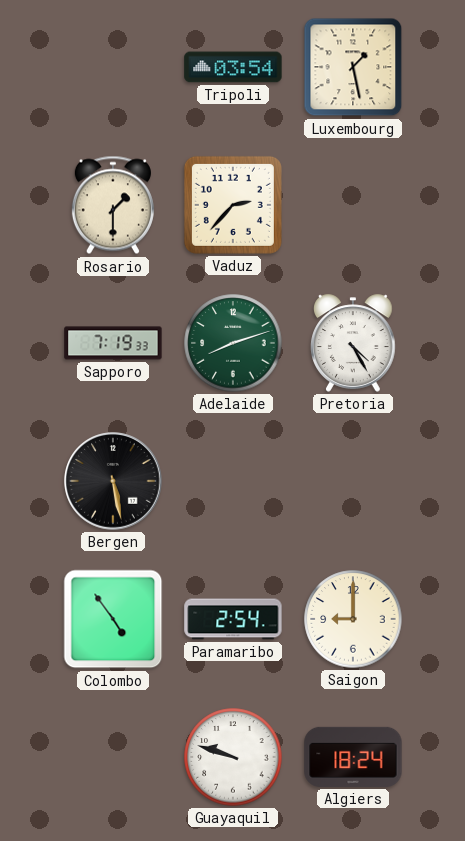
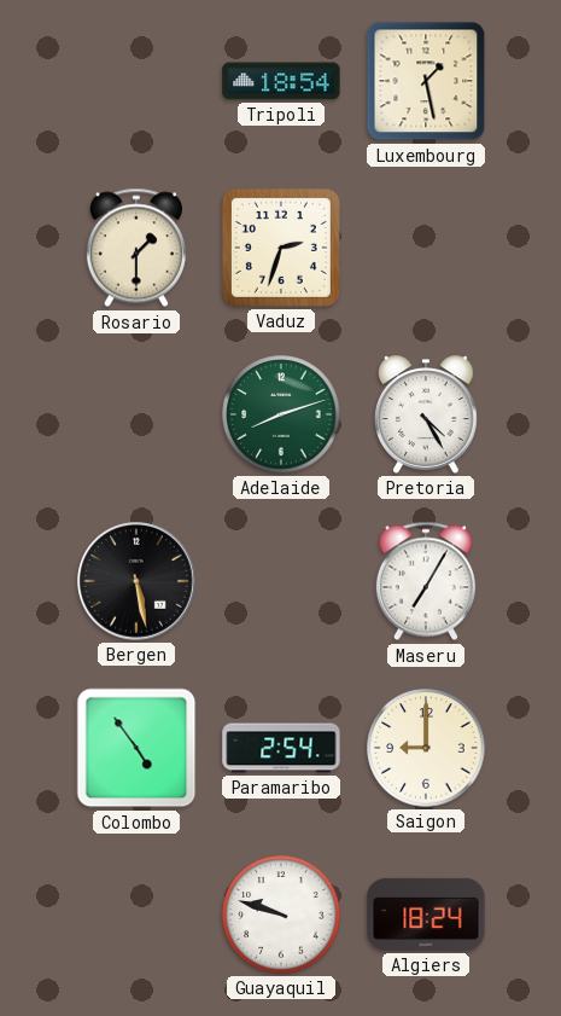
Tripoli: 03:54 -> 18:54 (281, 81)
Vaduz: 2:37 -> 2:33 (281, 248)
Sapporo: 7:19 -> none (113, 343)
Maseru: none -> 7:05 (426, 581)
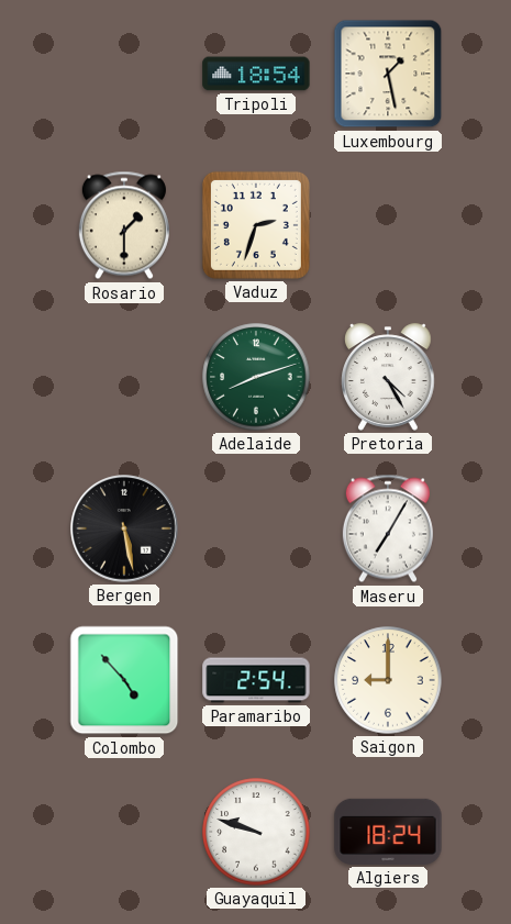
Colombo: 4:54 -> 4:53 (124, 680)
